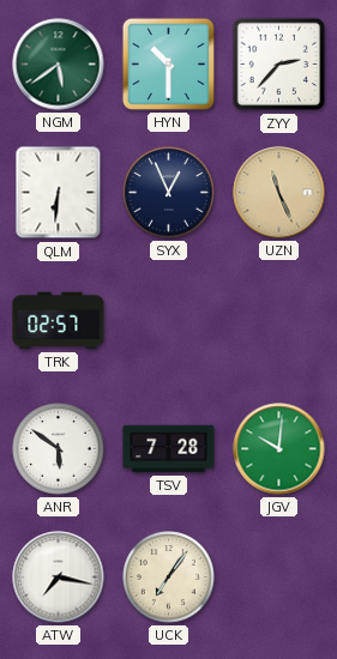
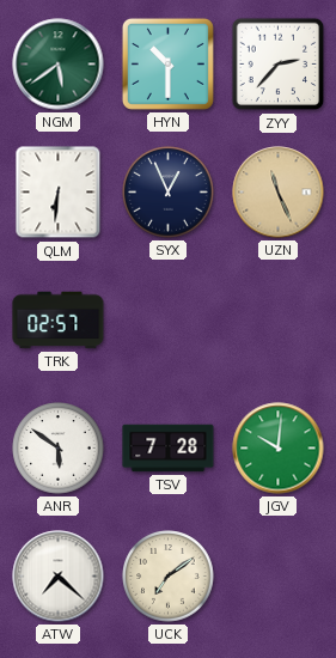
ATW: 7:17 -> 7:22 (59, 577)
UCK: 7:06 -> 7:09 (169, 577)
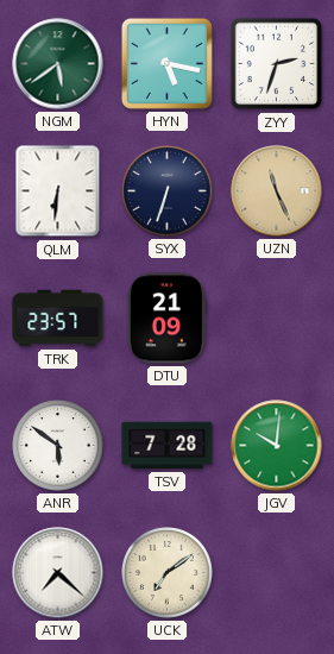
HYN: 10:30 -> 5:17 (166, 63)
ZYY: 2:37 -> 2:33 (277, 64)
SYX: 12:56 -> 6:33 (168, 191)
TRK: 02:57 -> 23:57 (58, 319)
DTU: none -> 21:09 (166, 319)
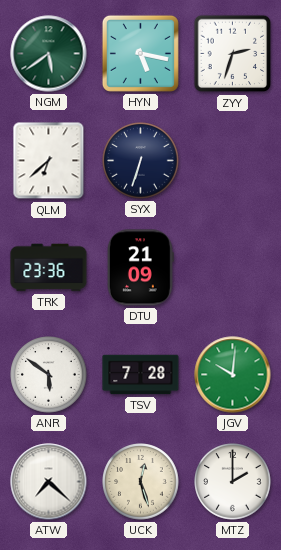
QLM: 6:31 -> 6:38 (49, 161)
UZN: 11:26 -> none (277, 191)
TRK: 23:57 -> 23:36 (49, 268)
UCK: 7:09 -> 12:27 (141, 482)
MTZ: none -> 2:00 (233, 482)
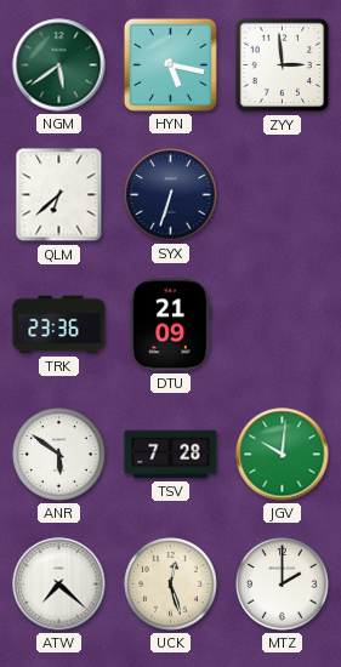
ZYY: 2:33 -> 2:59 (283, 65)
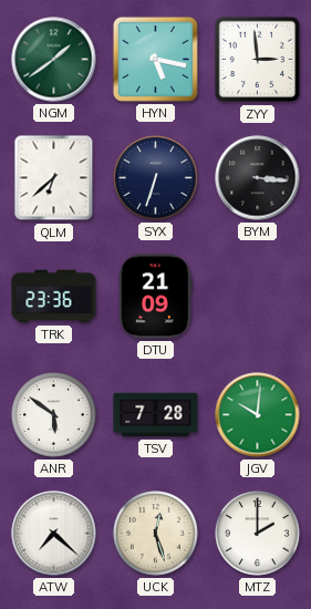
NGM: 5:39 -> 1:39 (54, 60)
BYM: none -> 3:16 (258, 178)
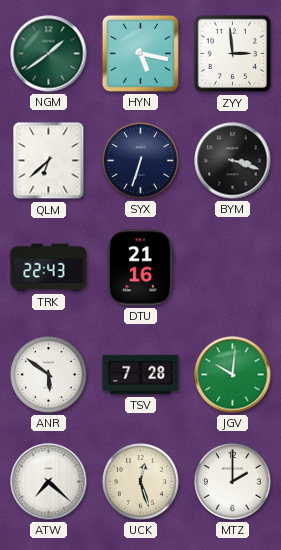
BYM: 3:16 -> 3:18 (233, 161)
TRK: 23:36 -> 22:43 (49, 268)
DTU: 21:09 -> 21:16 (140, 268)
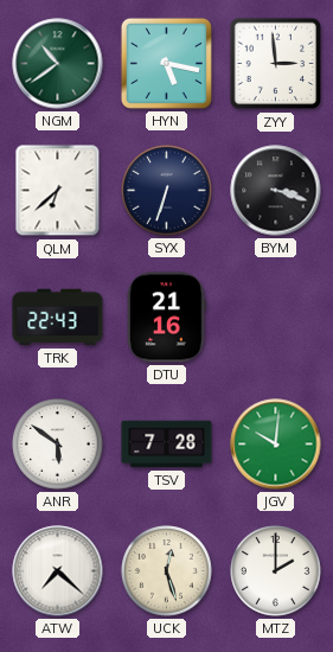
NGM: 1:39 -> 10:39 (58, 64)
